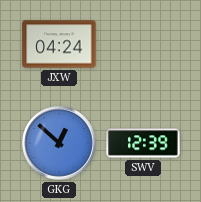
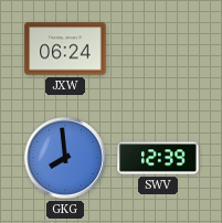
JXW: 04:24 -> 06:24 (65, 49)
GKG: 12:52 -> 7:59 (65, 158)
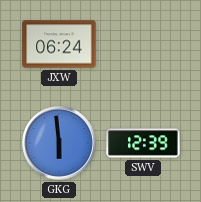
GKG: 7:59 -> 5:59 (59, 143)
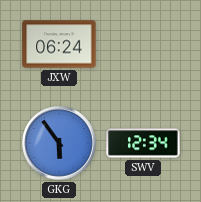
GKG: 5:59 -> 5:54 (59, 143)
SWV: 12:39 -> 12:34 (143, 143)
